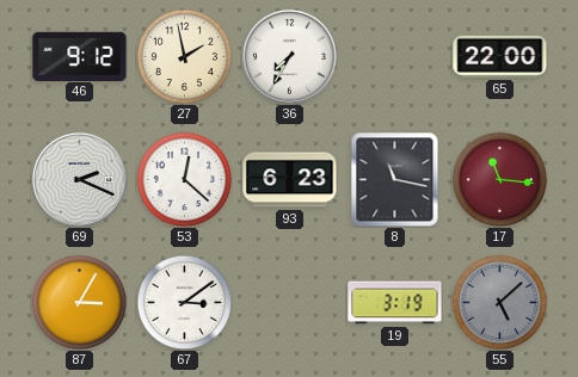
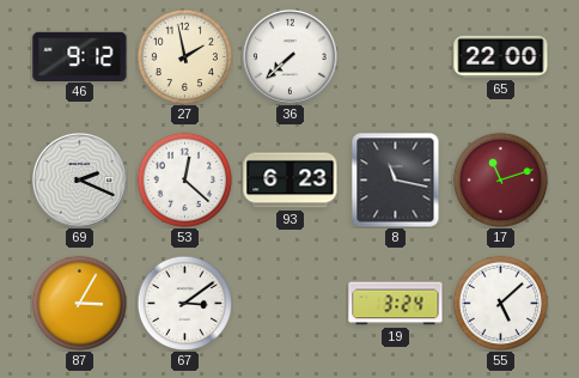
36: 7:35 -> 7:38 (289, 56)
17: 11:16 -> 11:12 (500, 179)
19: 3:19 -> 3:24 (396, 304)
55 dial: grey -> white (500, 303)
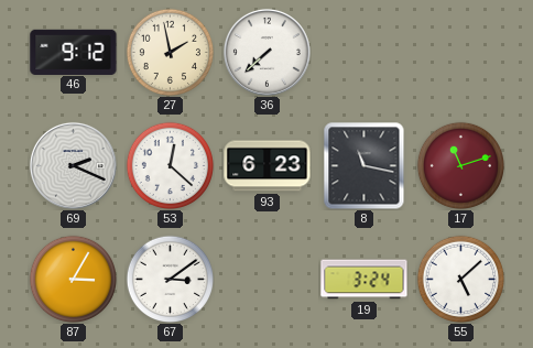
65: 22:00 -> none (501, 56)
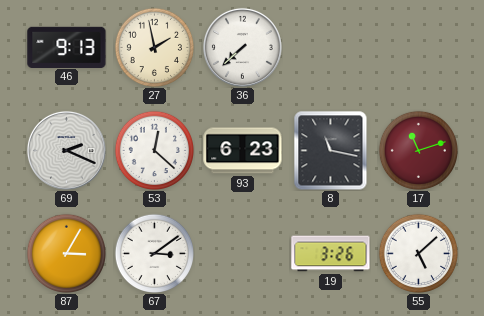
46: 9:12 -> 9:13 (67, 47)
19: 3:24 -> 3:26 (331, 254)
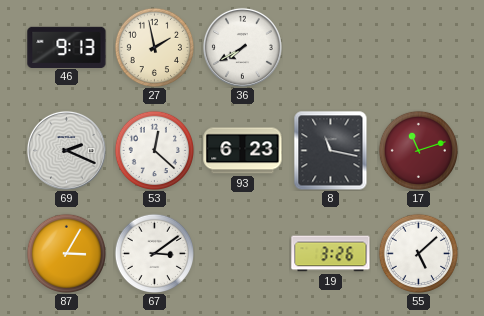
36: 7:38 -> 7:40 (242, 47)
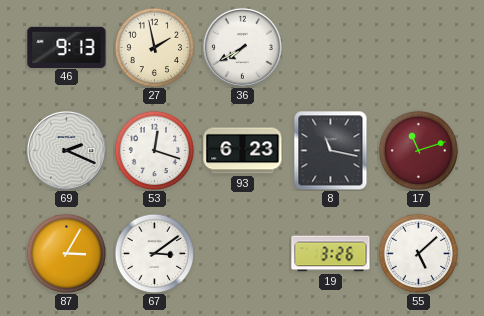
53: 12:22 -> 12:18 (154, 150)
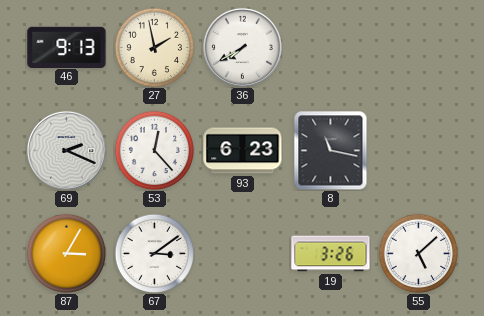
53: 12:18 -> 12:23 (154, 150)
17: 11:12 -> none (418, 150)
